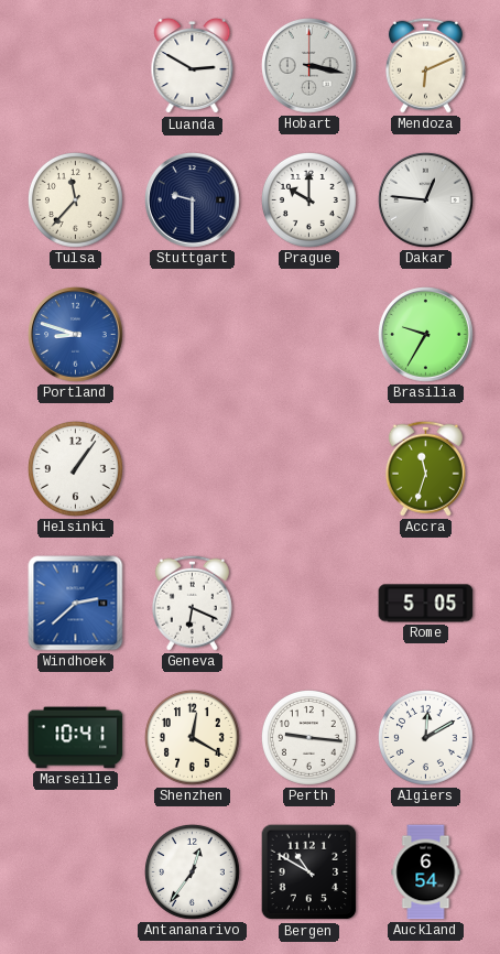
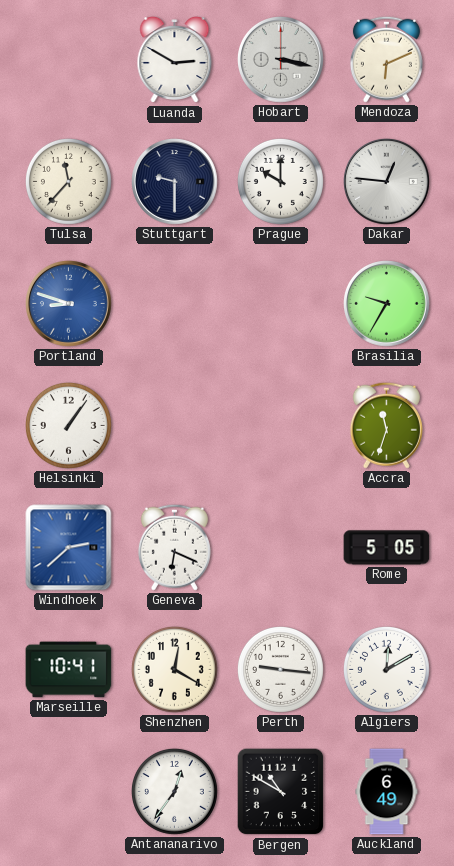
Auckland: 6:54 -> 6:49 (387, 792)
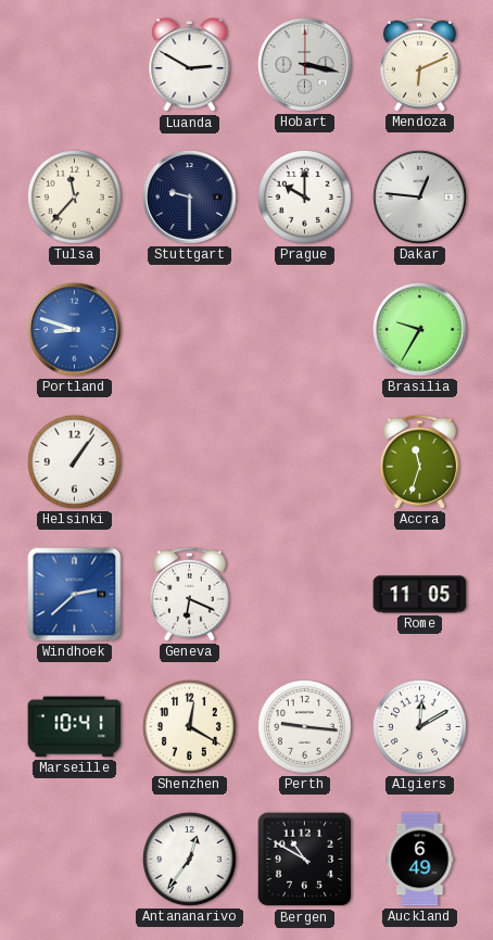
Rome: 5:05 -> 11:05 (420, 595)
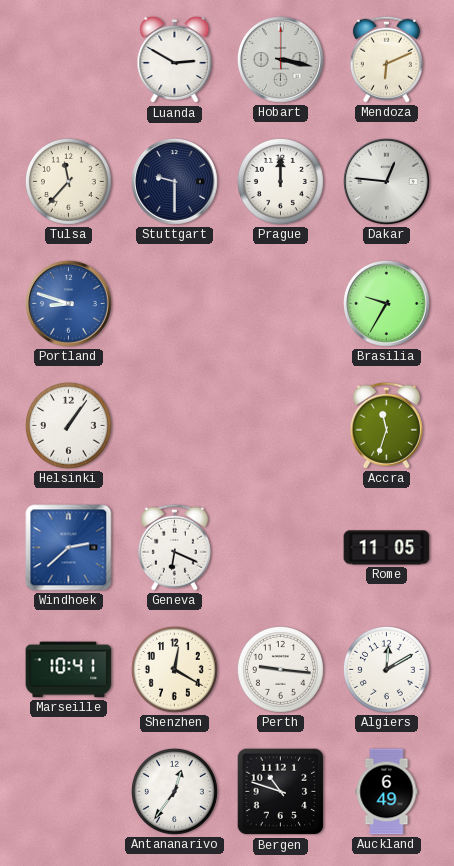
Prague: 10:00 -> 12:00 (280, 181)
Bergen: 10:50 -> 10:48 (281, 792)
